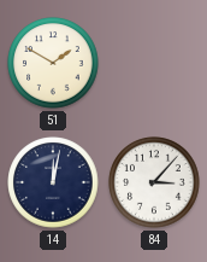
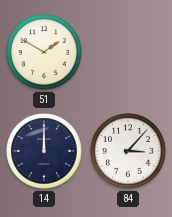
14: 12:02 -> 12:00 (44, 151)
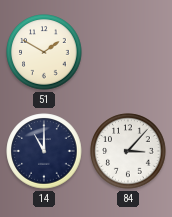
14: 12:00 -> 11:00 (44, 151)
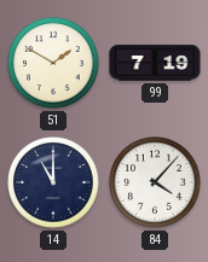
99: none -> 7:19 (155, 63)
84: 3:07 -> 4:07 (155, 182)
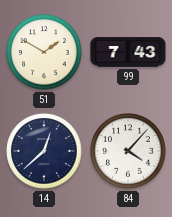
99: 7:19 -> 7:43 (128, 52)
14: 11:00 -> 12:38 (44, 151)
